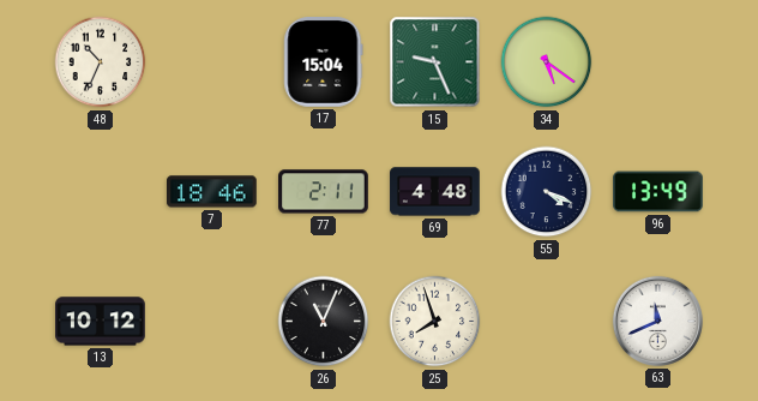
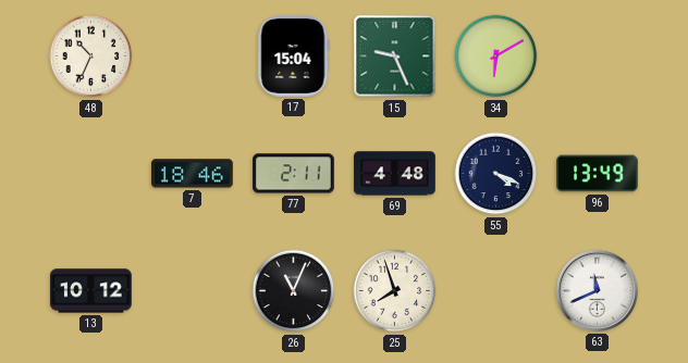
34: 5:21 -> 6:10 (496, 57)
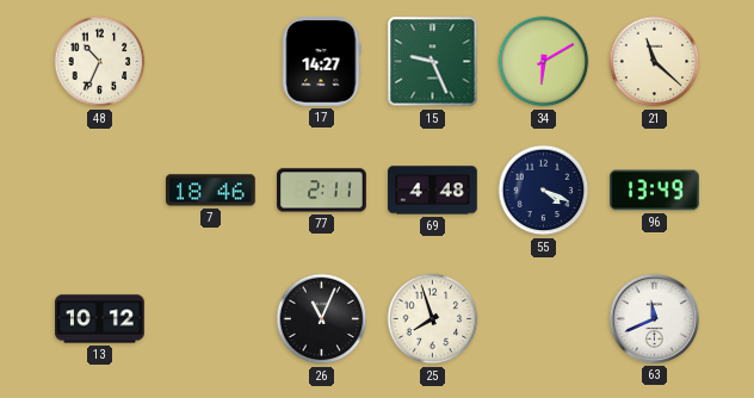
17: 15:04 -> 14:27 (322, 62)
21: none -> 11:22 (655, 62)
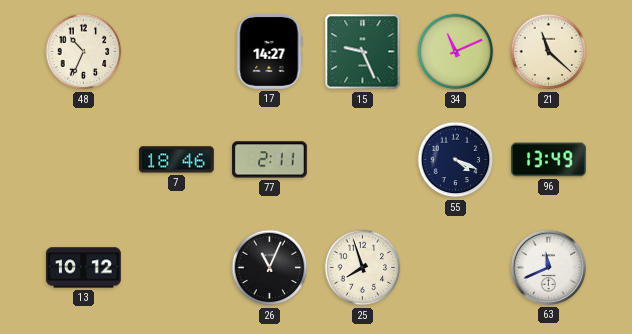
34: 6:10 -> 11:11 (456, 52)
69: 4:48 -> none (433, 191)
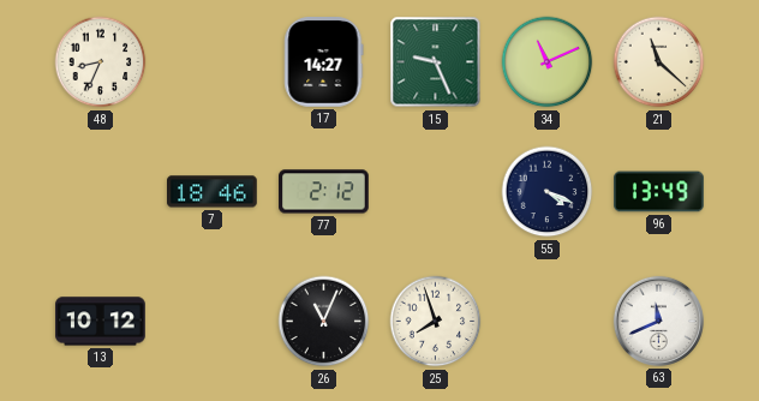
48: 10:34 -> 8:34 (101, 62)
77: 2:11 -> 2:12 (324, 192)
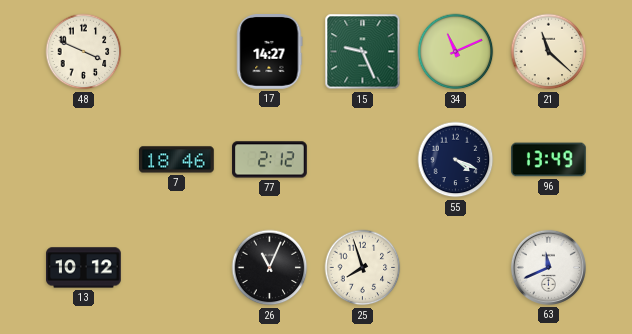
48: 8:34 -> 3:49 (84, 52)
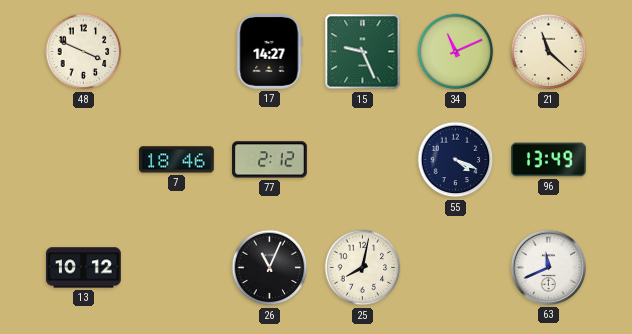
25: 7:57 -> 8:02 (363, 268)
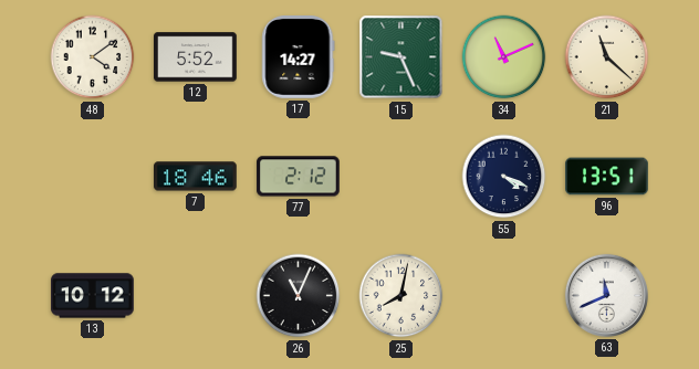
48: 3:49 -> 4:09 (93, 57)
12: none -> 5:52 (196, 57)
96: 13:49 -> 13:51 (607, 177)
